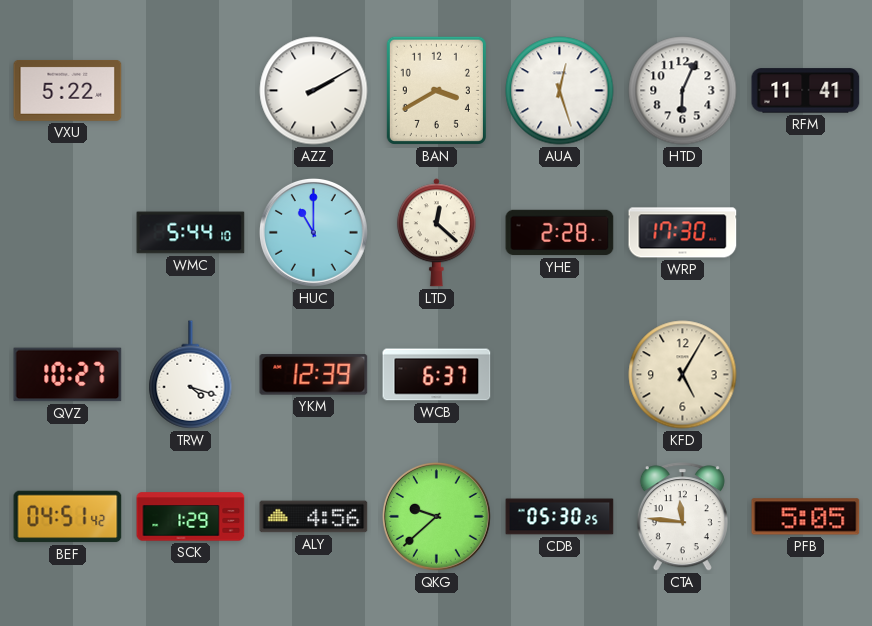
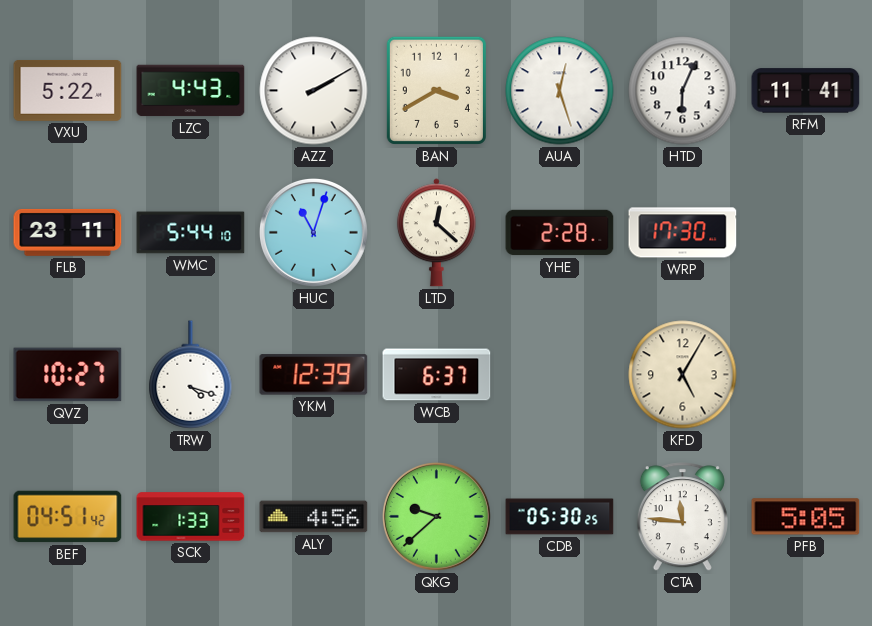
LZC: none -> 4:43 (191, 91)
FLB: none -> 23:11 (68, 232)
HUC: 11:00 -> 11:03 (313, 232)
SCK: 1:29 -> 1:33 (191, 517)
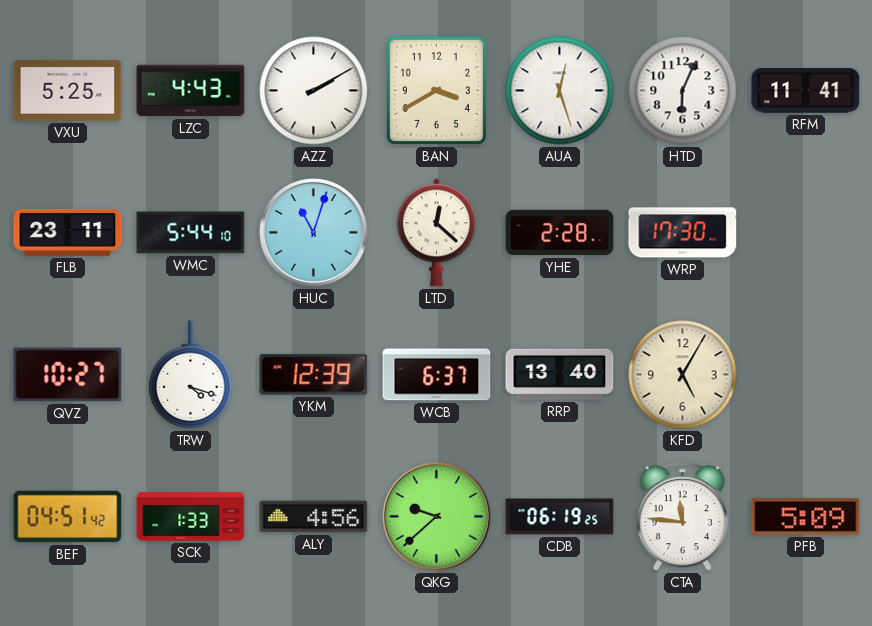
VXU: 5:22 -> 5:25 (68, 90)
RRP: none -> 13:40 (560, 374)
CDB: 05:30 -> 06:19 (560, 517)
PFB: 5:05 -> 5:09 (806, 517)
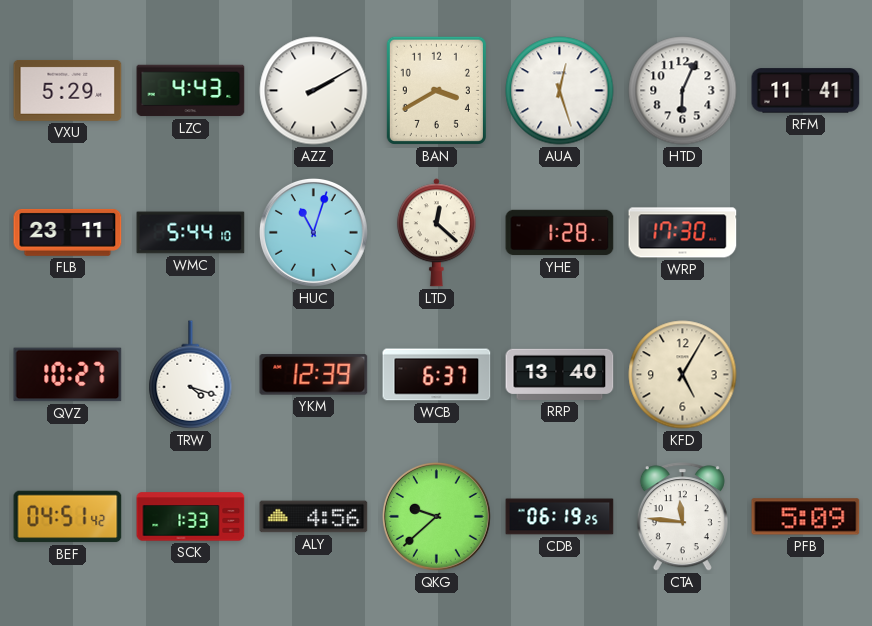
VXU: 5:25 -> 5:29 (68, 90)
YHE: 2:28 -> 1:28 (560, 233)
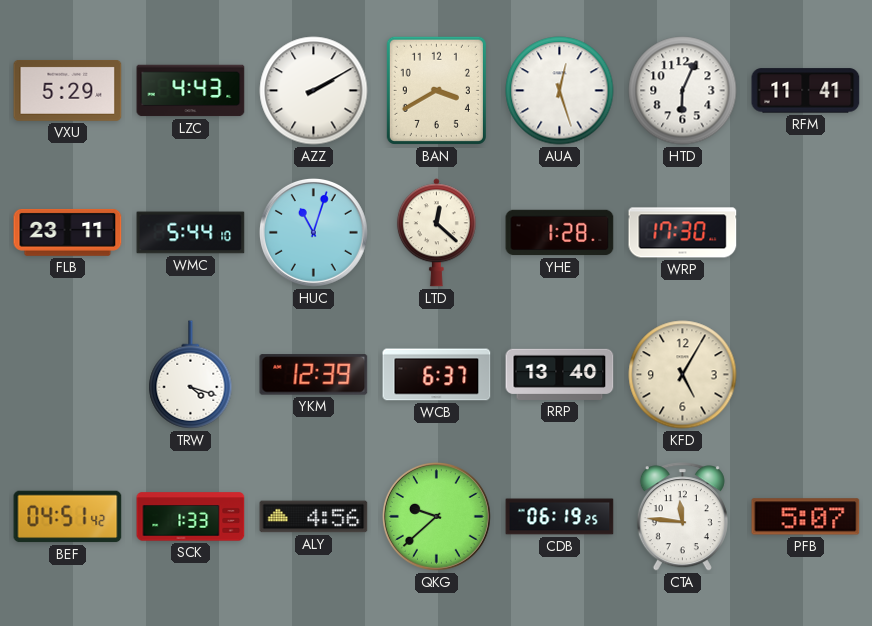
QVZ: 10:27 -> none (68, 375)
PFB: 5:09 -> 5:07 (806, 517)
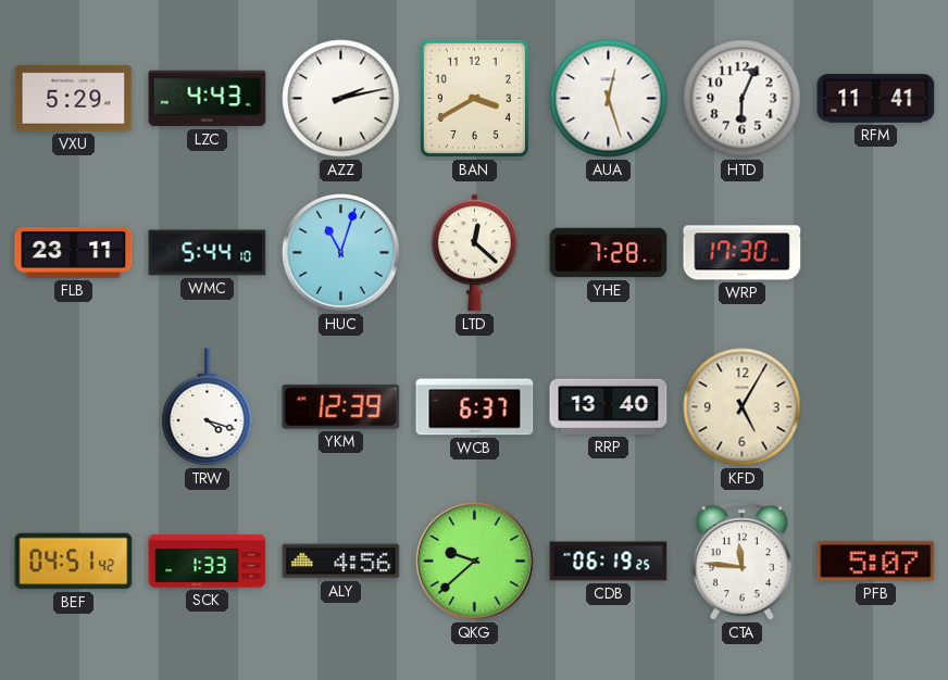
AZZ: 2:10 -> 2:13 (341, 99)
YHE: 1:28 -> 7:28 (609, 253)
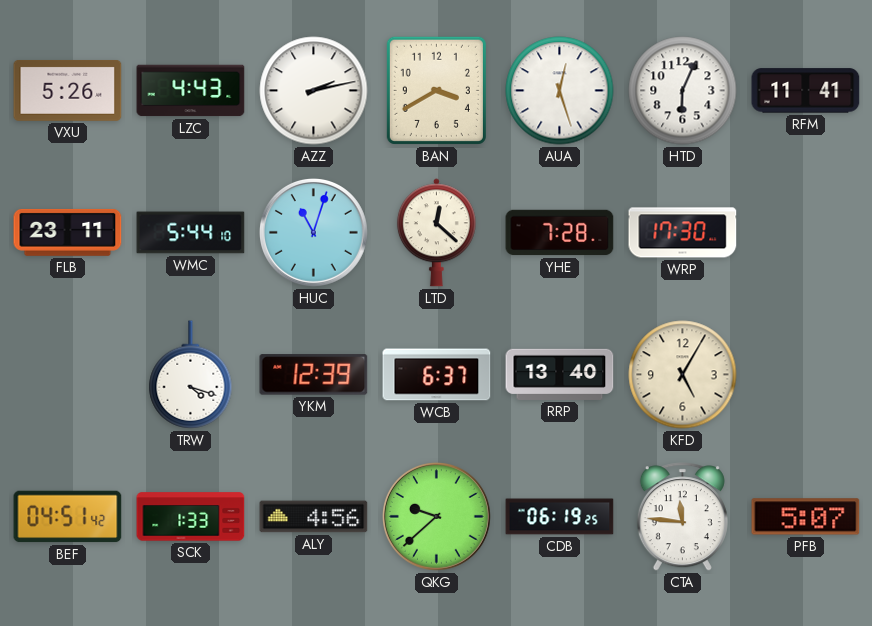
VXU: 5:29 -> 5:26 (68, 90)
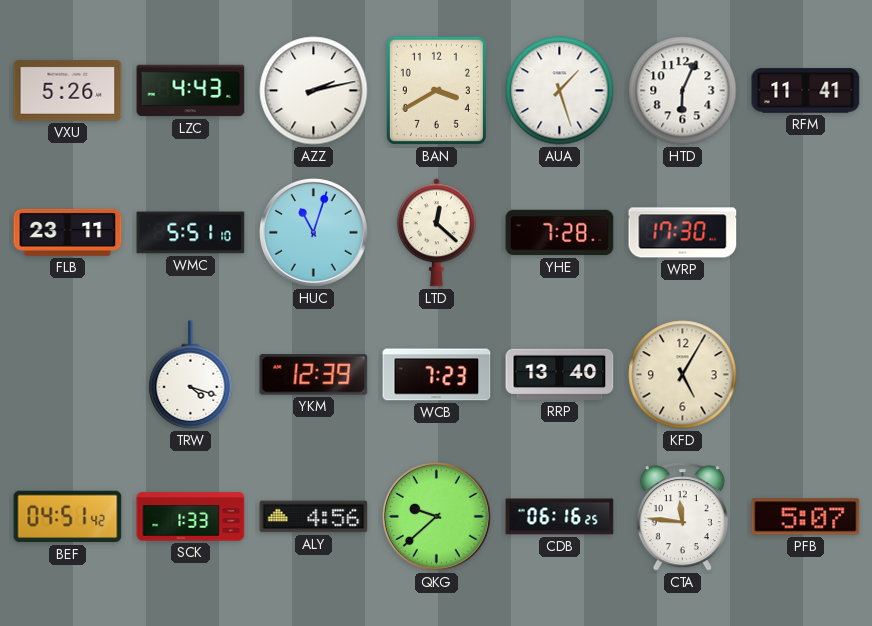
AUA: 12:27 -> 1:27 (560, 91)
WMC: 5:44 -> 5:51 (191, 233)
WCB: 6:37 -> 7:23 (437, 375)
CDB: 06:19 -> 06:16 (560, 517)
